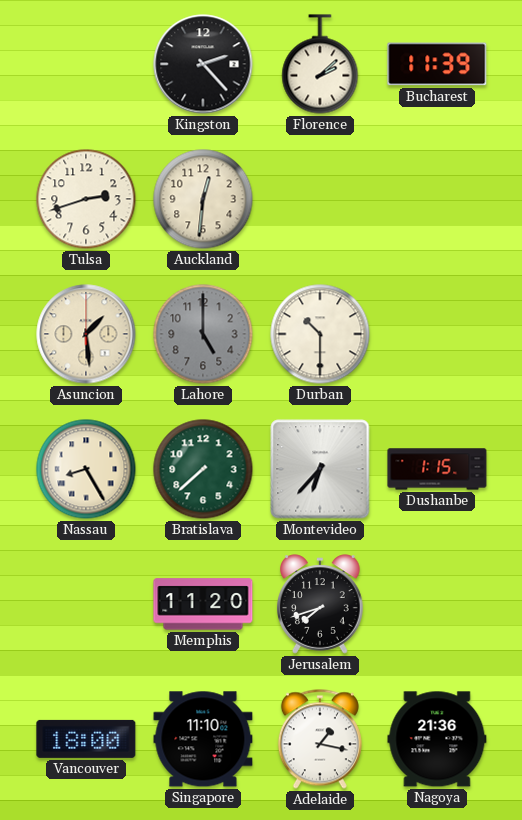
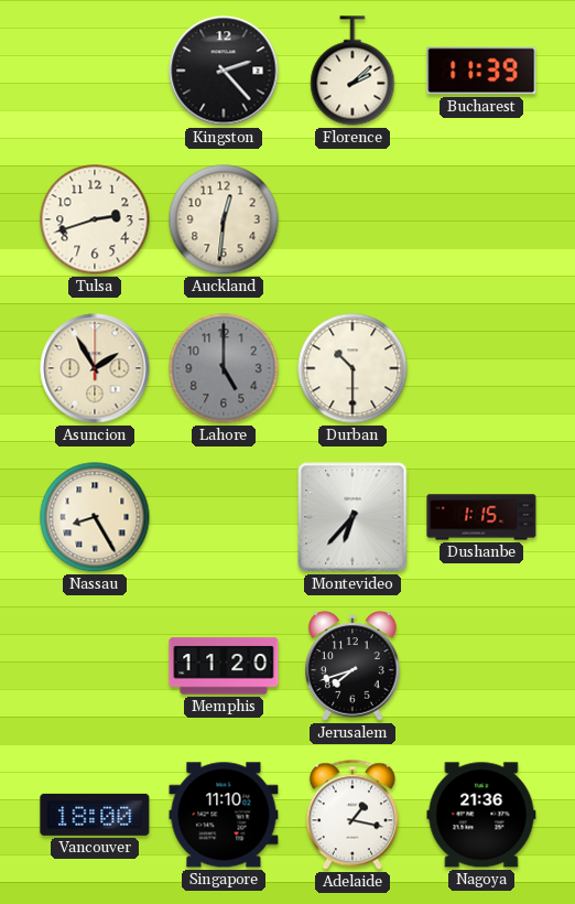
Asuncion: 1:29 -> 1:55 (95, 368)
Bratislava: 7:38 -> none (203, 469)
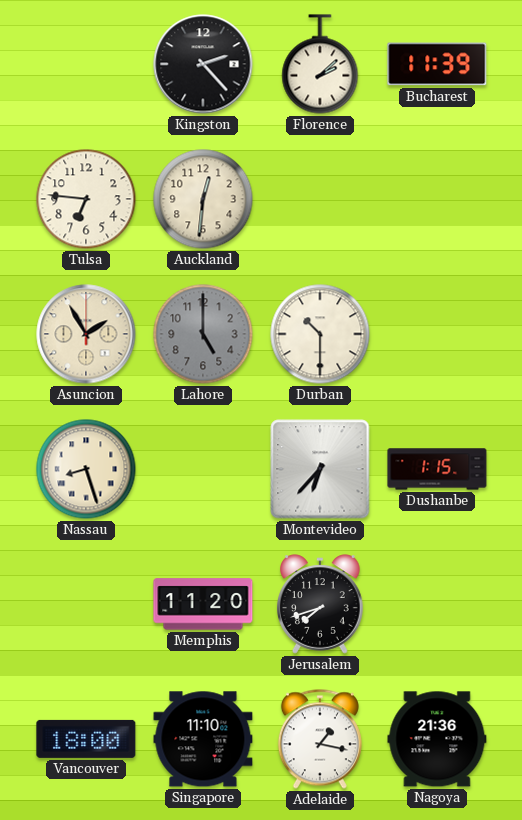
Tulsa: 2:42 -> 6:46 (86, 199)
Nassau: 8:25 -> 8:27 (86, 469)
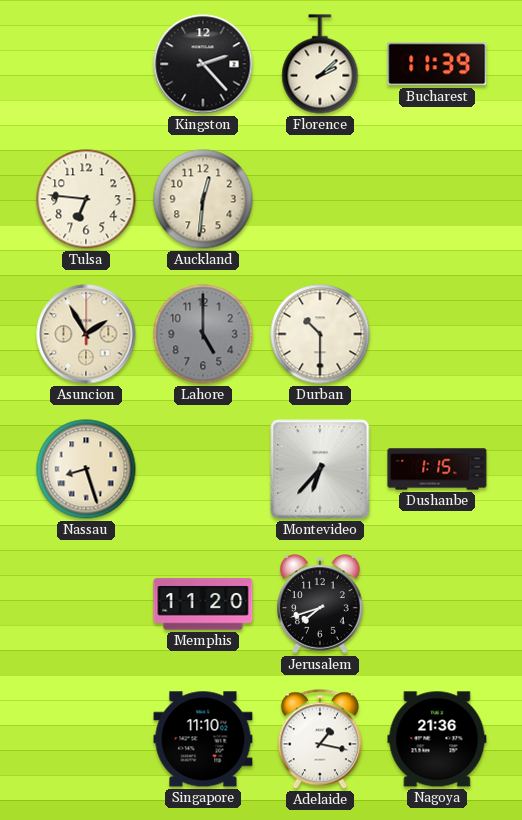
Vancouver: 18:00 -> none (86, 739)
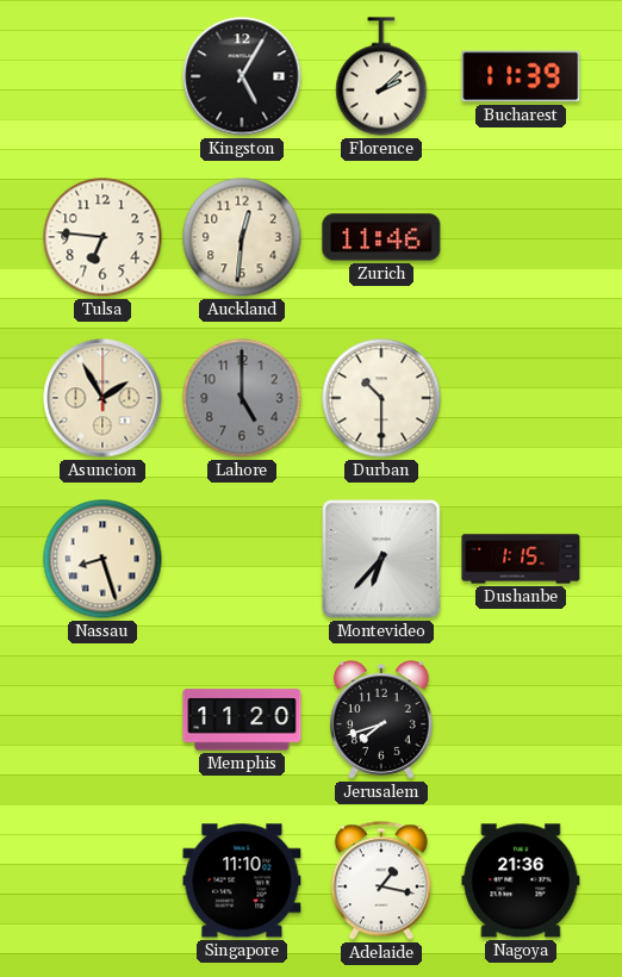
Kingston: 2:23 -> 5:05 (242, 76)
Zurich: none -> 11:46 (381, 237)
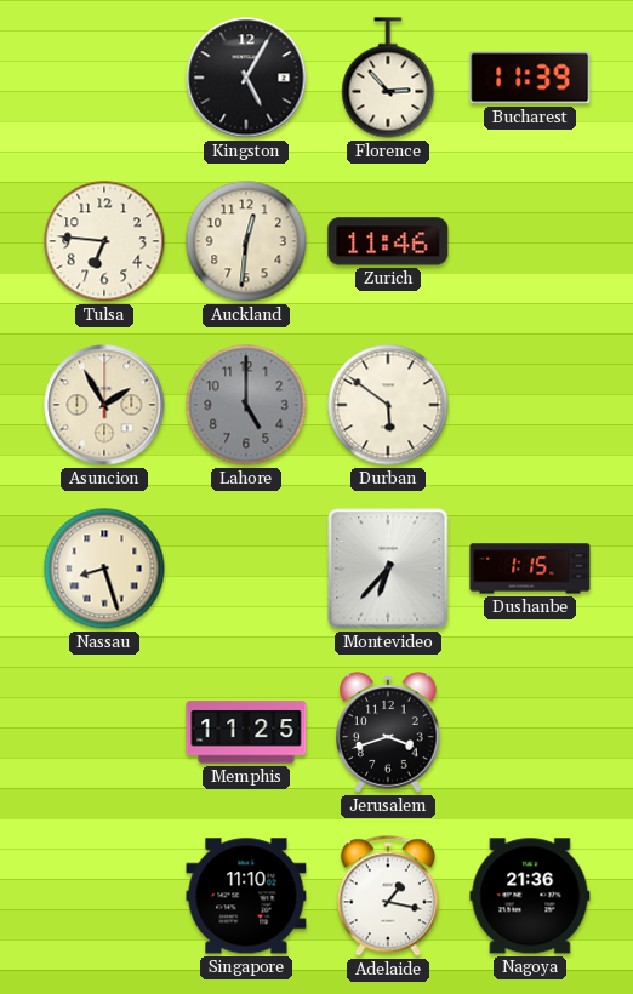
Florence: 2:08 -> 2:53 (388, 78)
Durban: 10:30 -> 5:51 (388, 405)
Memphis: 11:20 -> 11:25 (246, 732)
Jerusalem: 7:42 -> 3:42 (389, 732)
